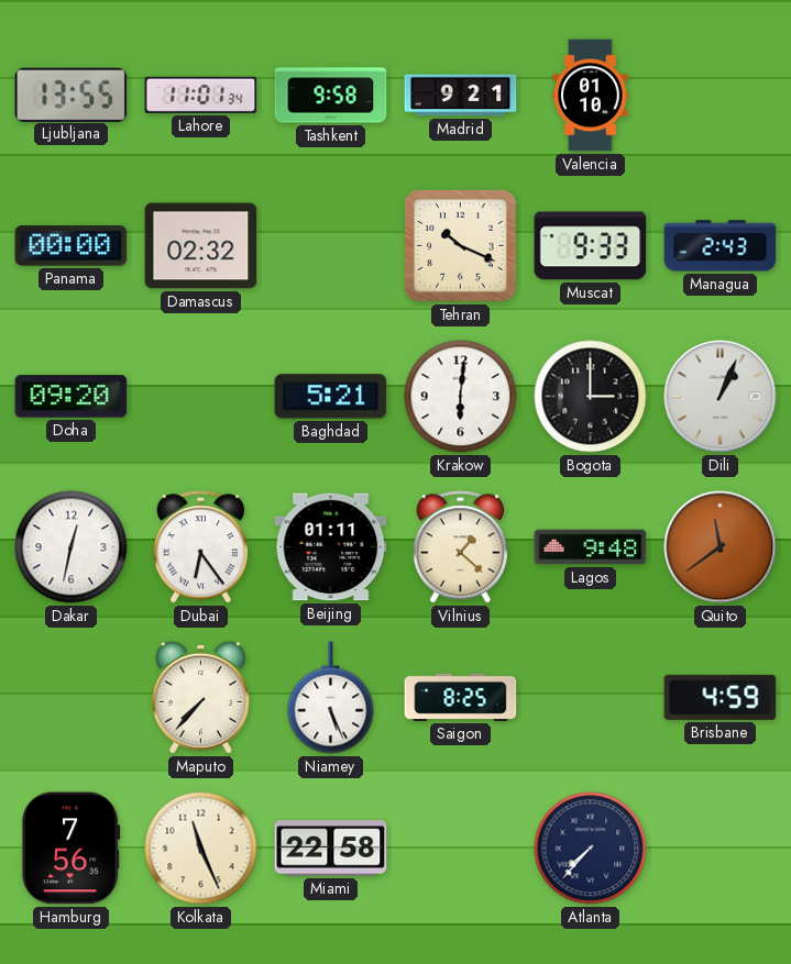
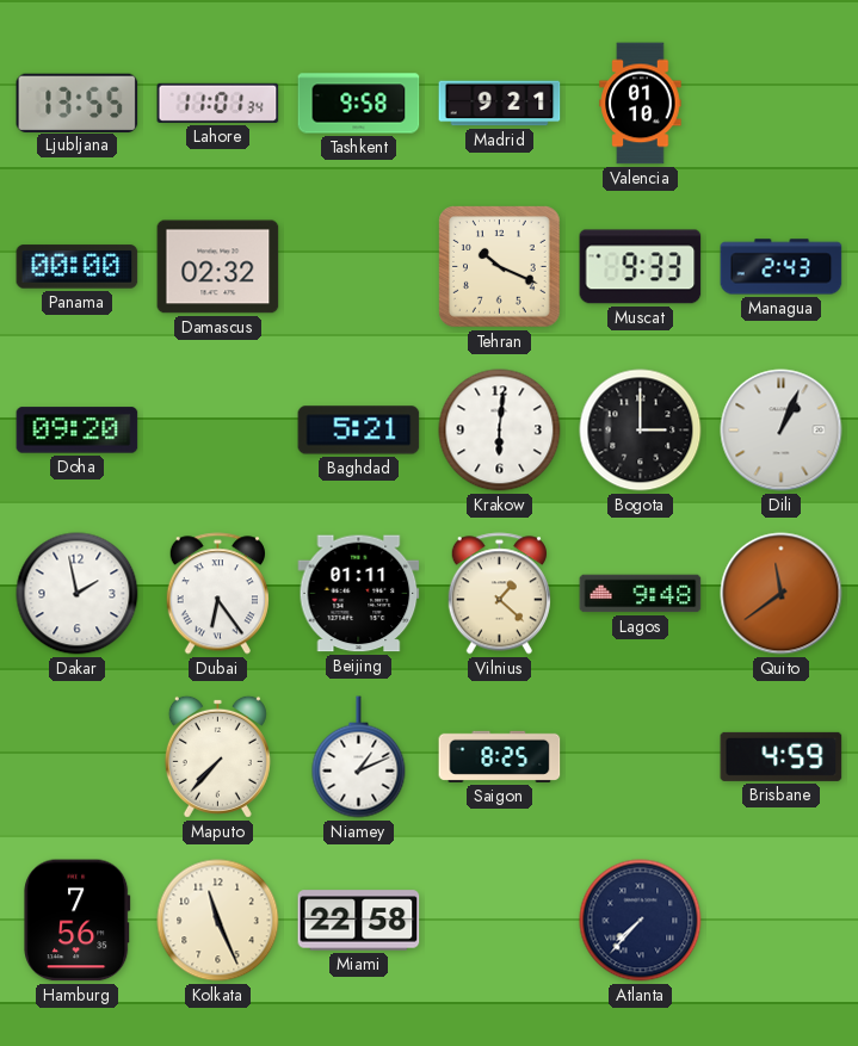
Dakar: 12:32 -> 1:58 (78, 594)
Niamey: 5:26 -> 1:11 (359, 757)
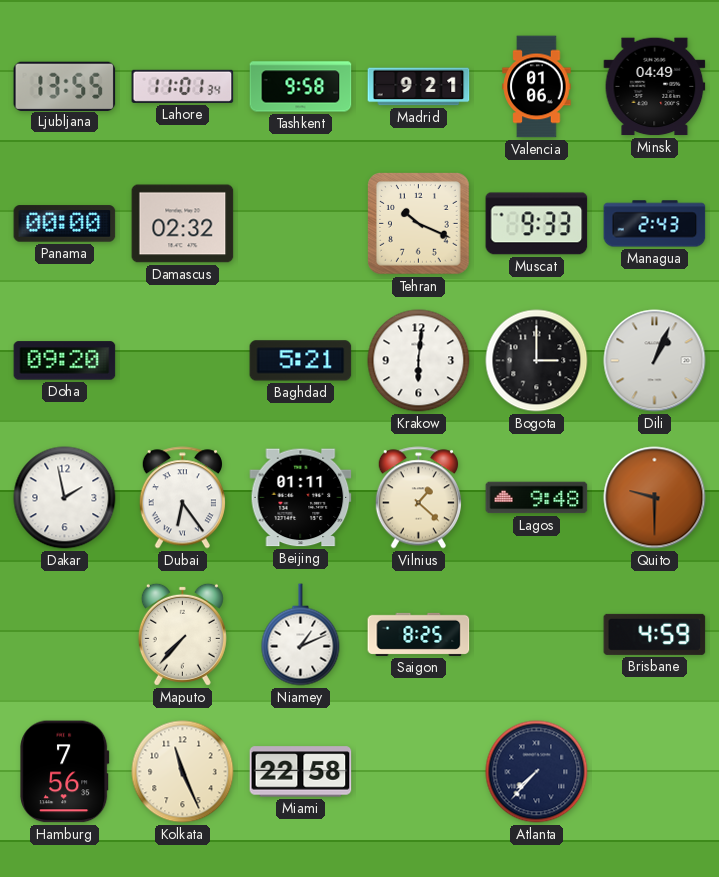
Valencia: 01:10 -> 01:06 (537, 87)
Minsk: none -> 04:49 (655, 87)
Quito: 11:39 -> 9:30 (655, 498)
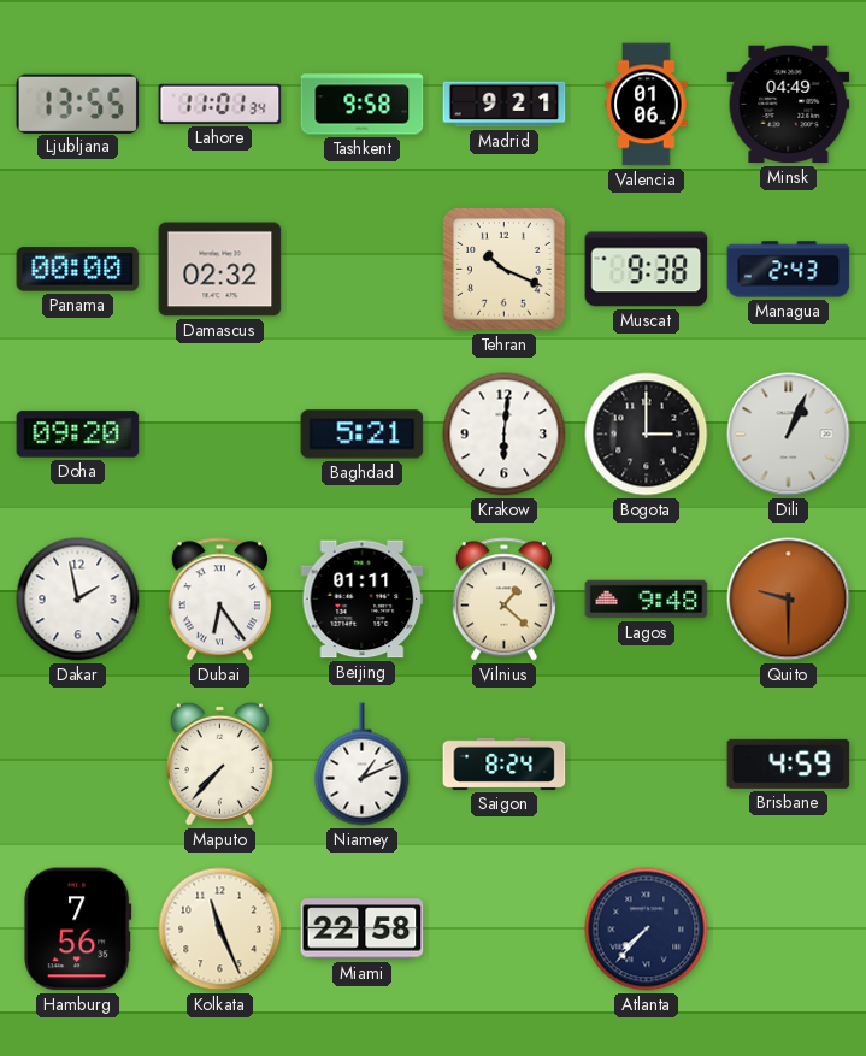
Muscat: 9:33 -> 9:38 (647, 270)
Saigon: 8:25 -> 8:24 (505, 763)
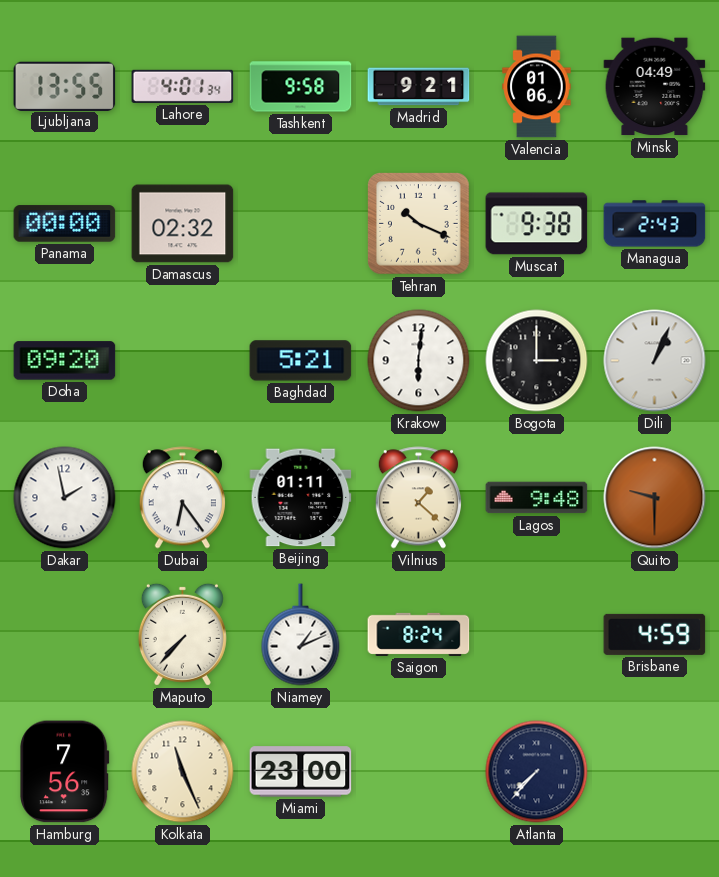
Lahore: 11:01 -> 4:01 (183, 86)
Miami: 22:58 -> 23:00 (301, 772)
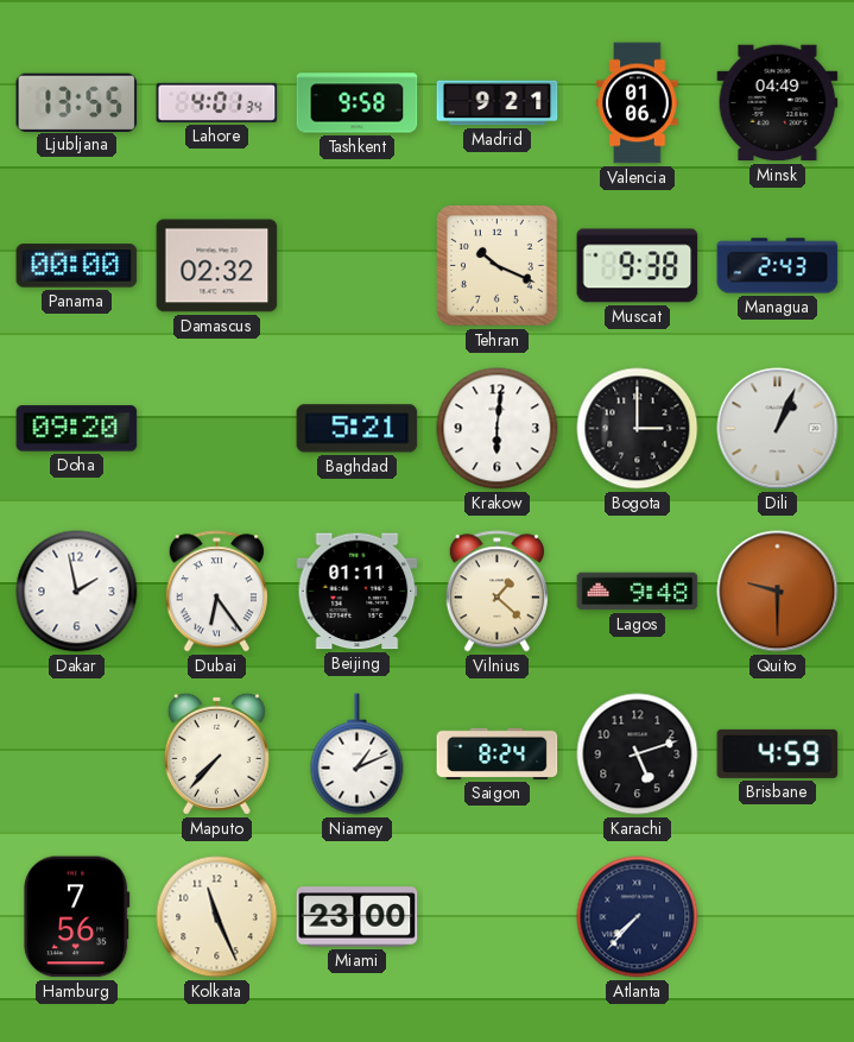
Karachi: none -> 5:12 (638, 754)
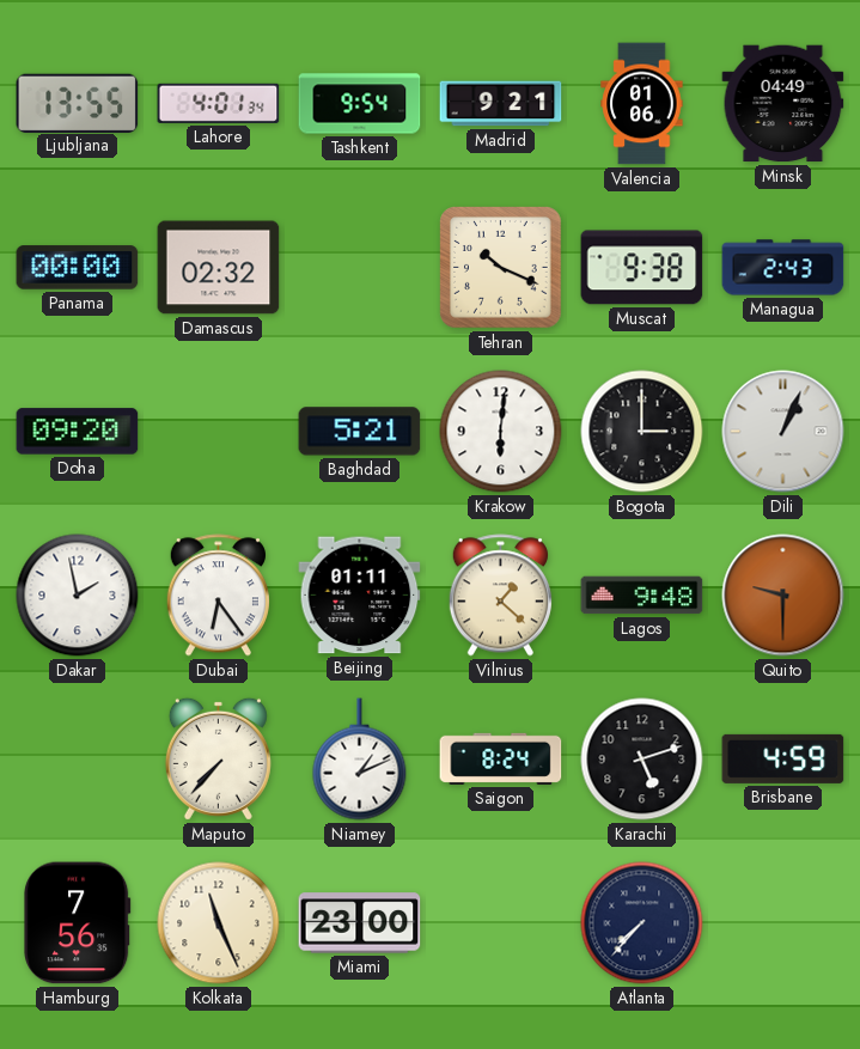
Tashkent: 9:58 -> 9:54 (360, 104)
